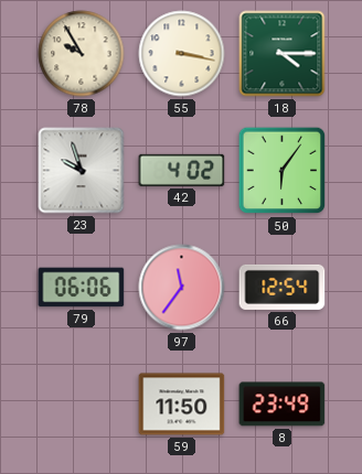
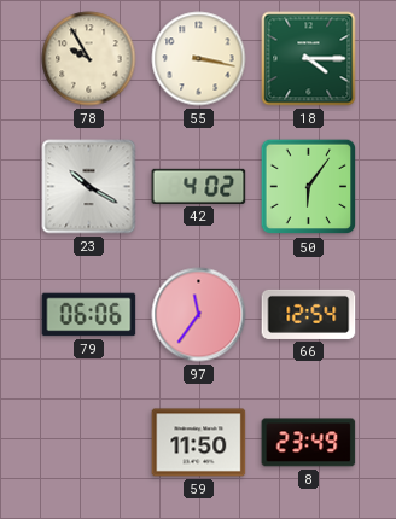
23: 9:57 -> 10:20 (89, 187)
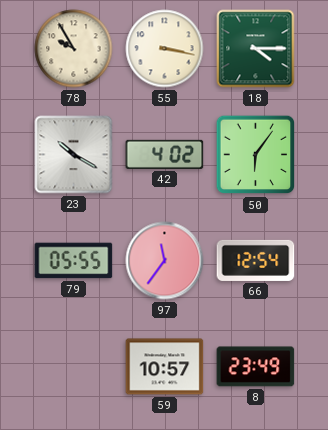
79: 06:06 -> 05:55 (74, 261)
59: 11:50 -> 10:57 (165, 367)
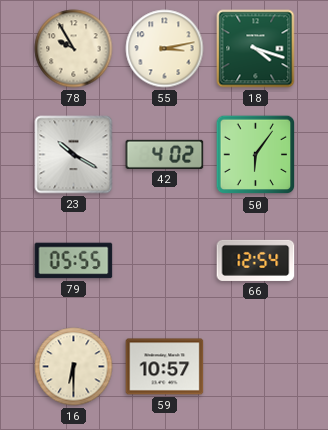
55: 3:17 -> 3:13 (165, 49)
18: 4:15 -> 4:18 (256, 49)
97: 11:36 -> none (165, 261)
16: none -> 6:30 (74, 367)
8: 23:49 -> none (256, 367)
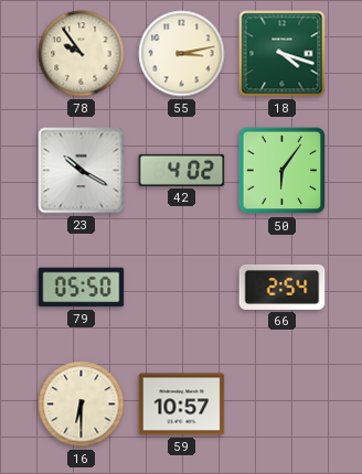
78: 9:55 -> 9:54 (82, 54)
79: 05:55 -> 05:50 (82, 288)
66: 12:54 -> 2:54 (283, 287)
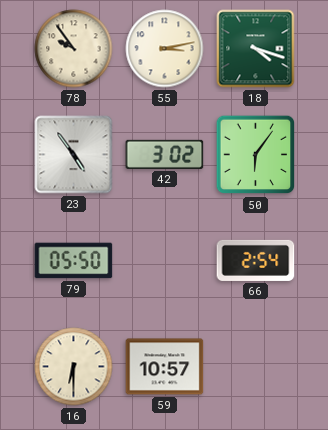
23: 10:20 -> 4:54 (74, 155)
42: 4:02 -> 3:02 (165, 154)
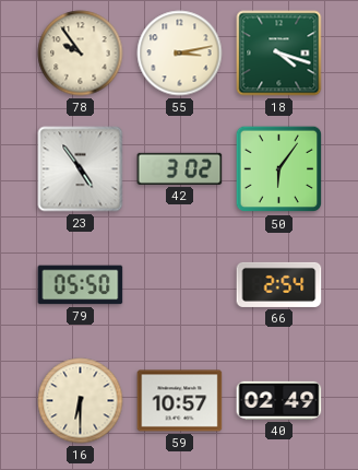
40: none -> 02:49 (279, 400)
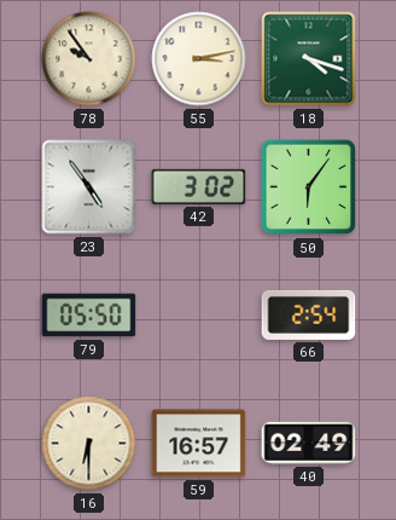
59: 10:57 -> 16:57 (199, 444)
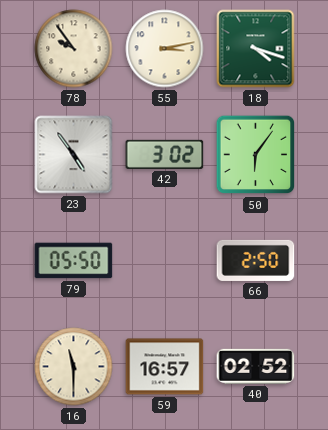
66: 2:54 -> 2:50 (256, 260)
16: 6:30 -> 11:30 (74, 367)
40: 02:49 -> 02:52 (256, 366)
